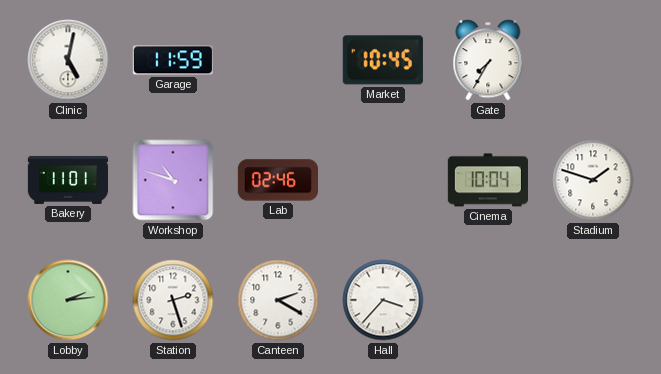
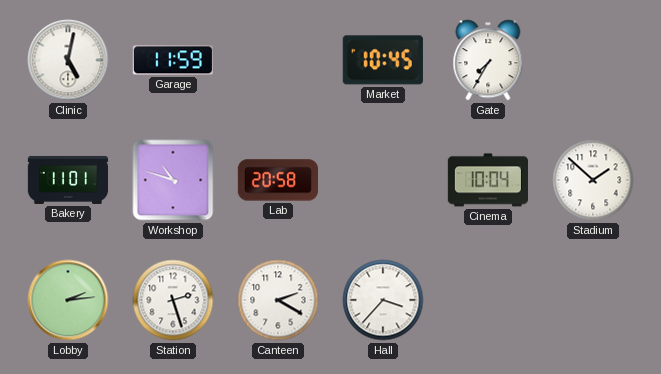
Lab: 02:46 -> 20:58 (277, 180)
Stadium: 1:48 -> 1:52 (593, 180)
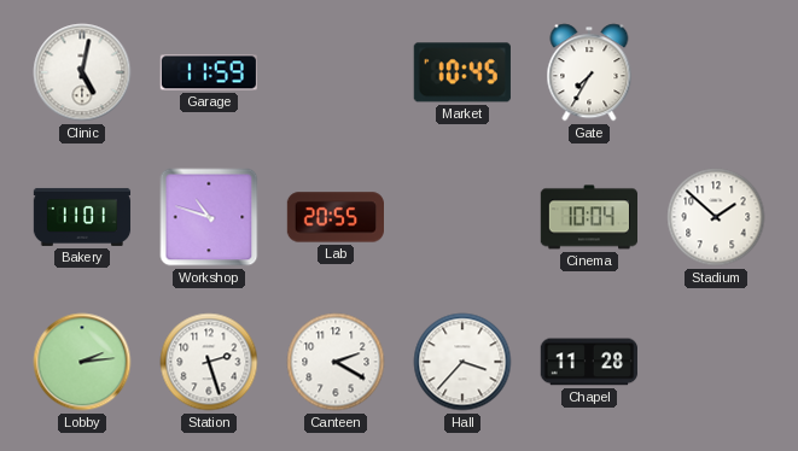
Lab: 20:58 -> 20:55 (334, 217)
Chapel: none -> 11:28 (588, 362)
